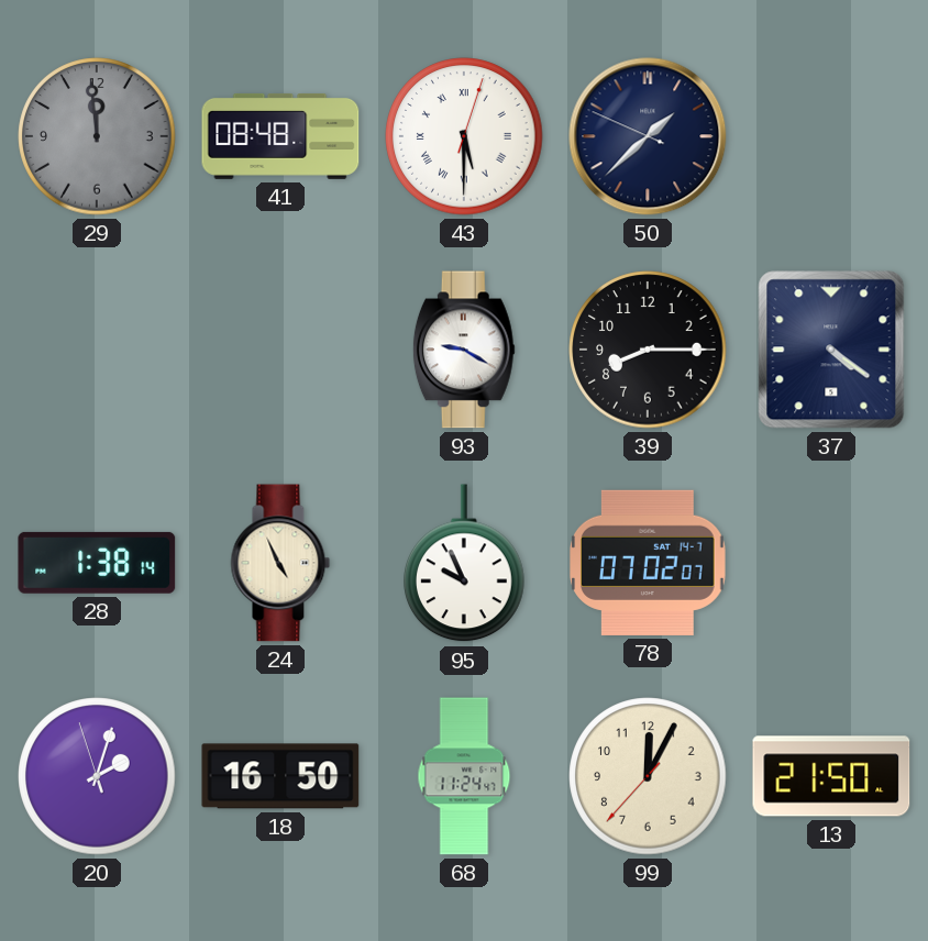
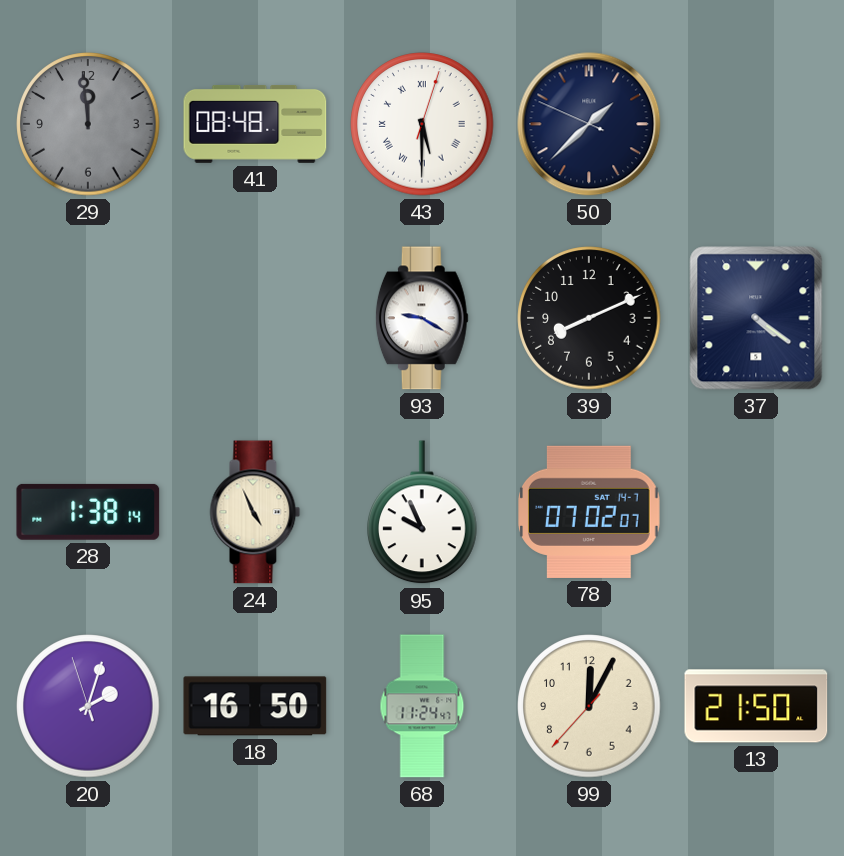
39: 8:15 -> 8:11 (589, 318)
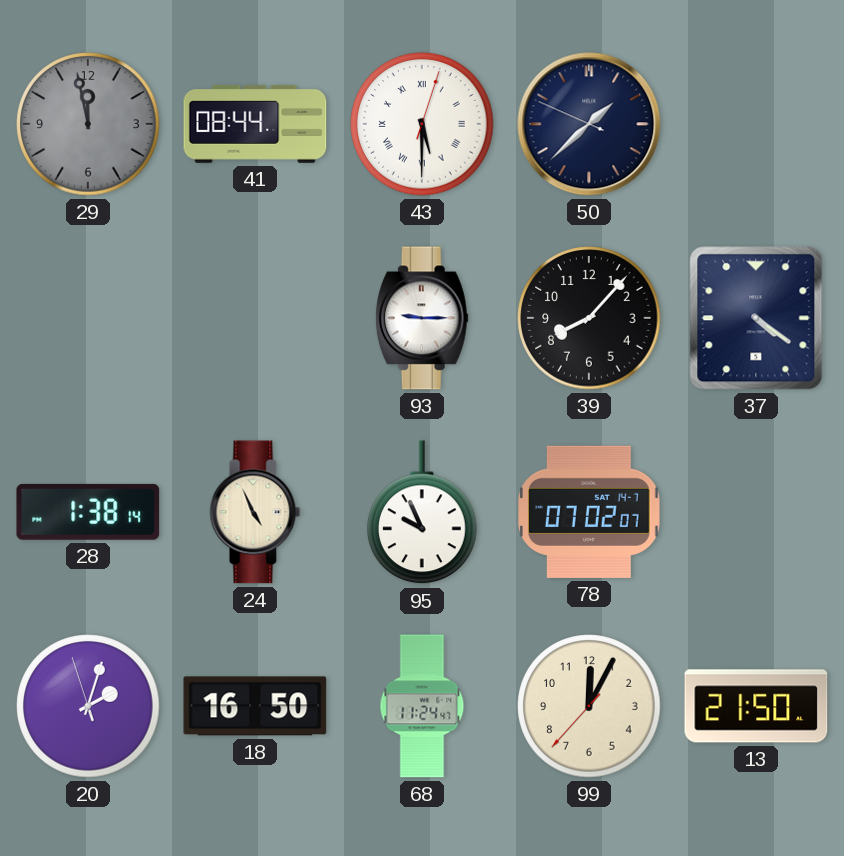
29: 11:59 -> 11:58 (88, 124)
41: 08:48 -> 08:44 (255, 124)
93: 9:20 -> 9:15 (422, 318)
39: 8:11 -> 8:07 (589, 318)
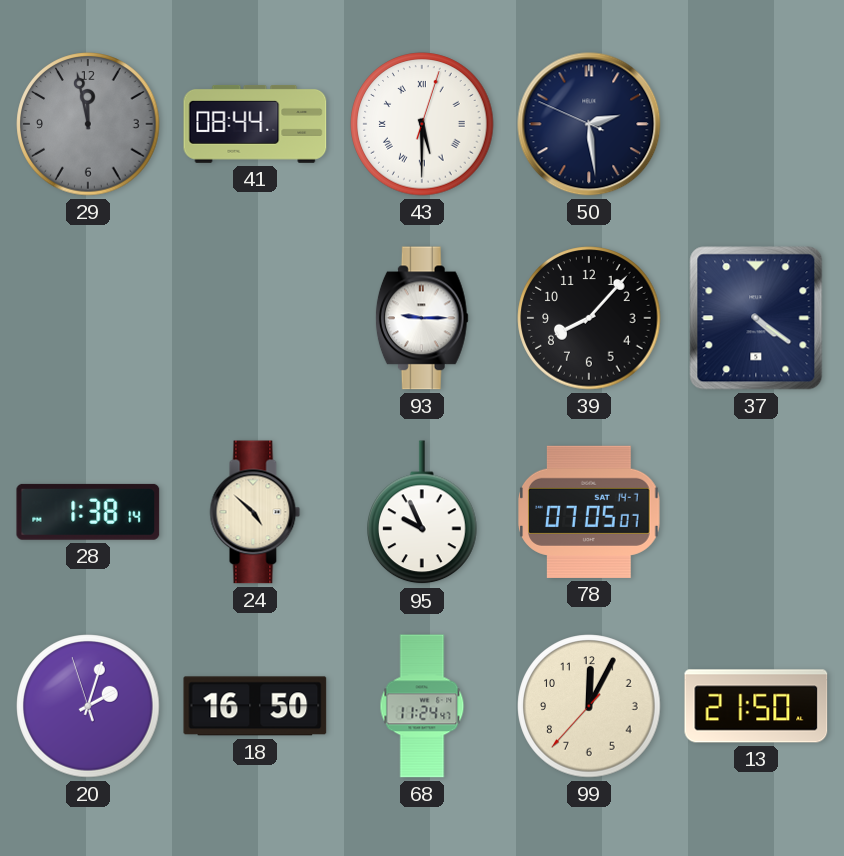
50: 1:37 -> 2:28 (589, 124)
24: 4:56 -> 4:52 (255, 512)
78: 07:02 -> 07:05 (589, 512)
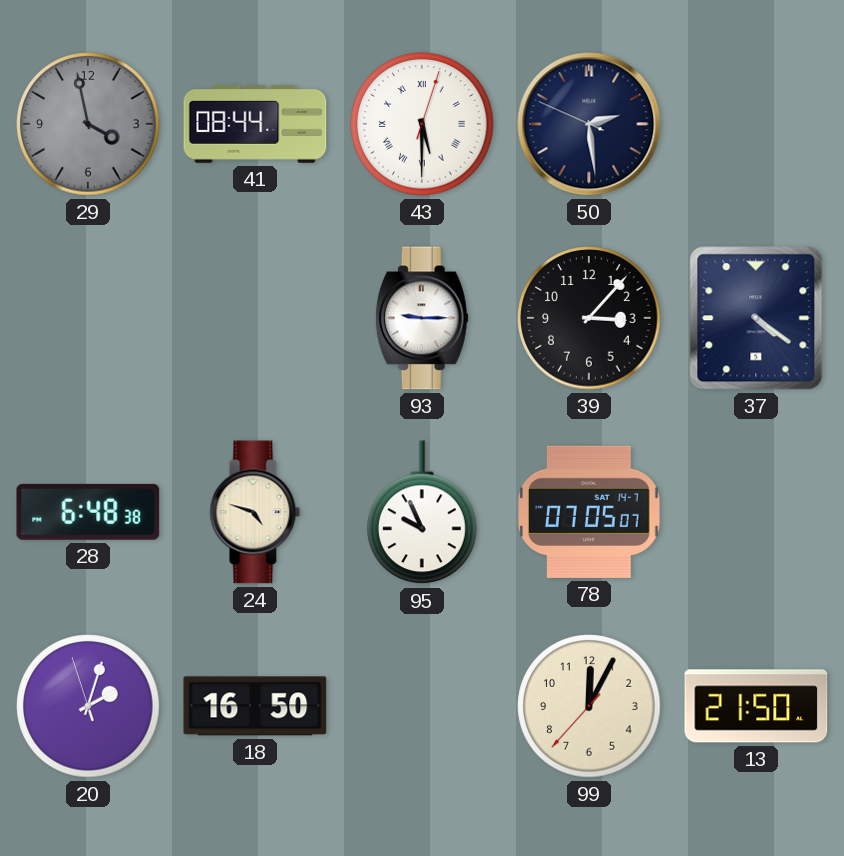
29: 11:58 -> 3:58 (88, 124)
39: 8:07 -> 3:07 (589, 318)
28: 1:38 -> 6:48 (88, 512)
24: 4:52 -> 4:48 (255, 512)
68: 11:24 -> none (422, 706)
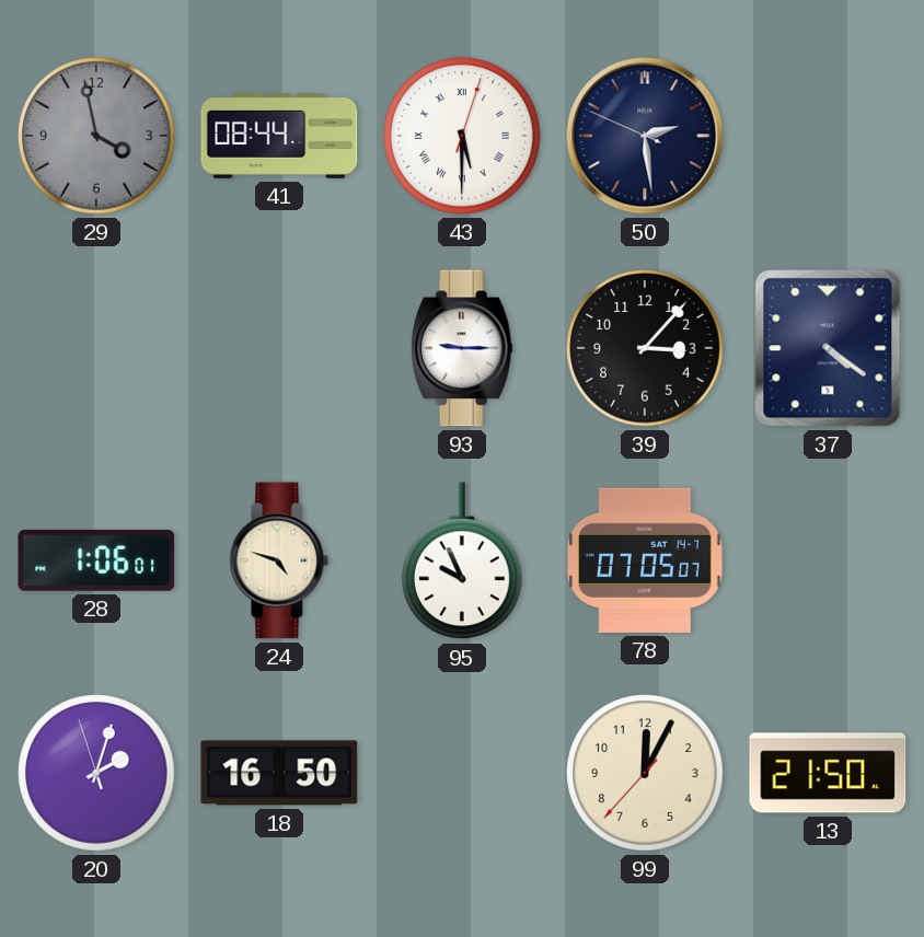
28: 6:48 -> 1:06 (96, 560)
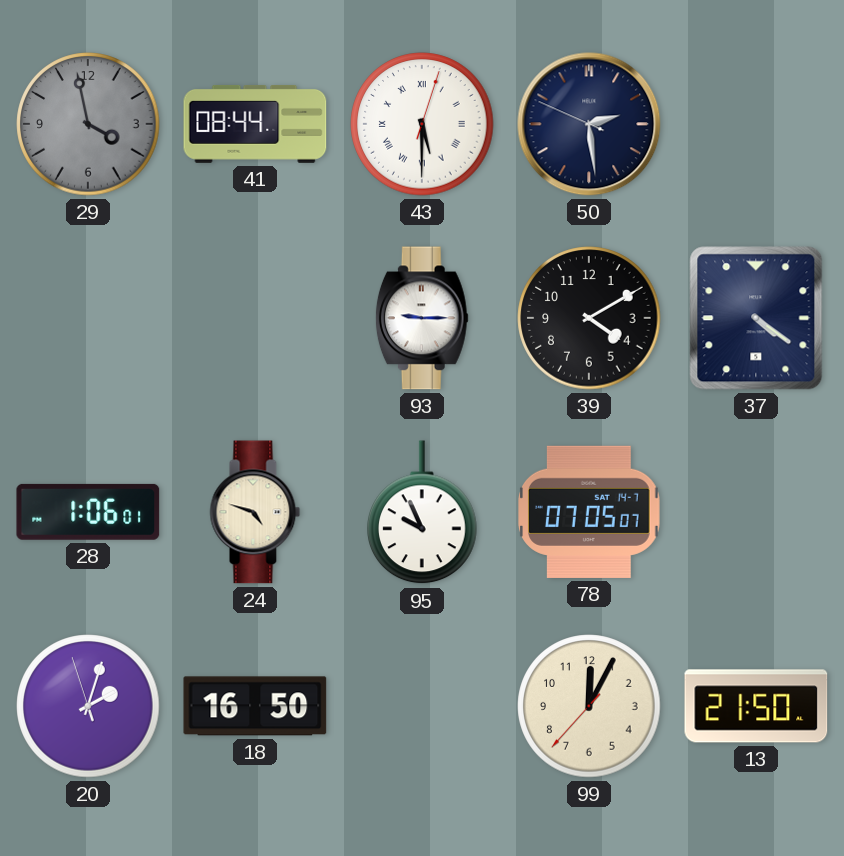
39: 3:07 -> 4:10 (589, 318)
